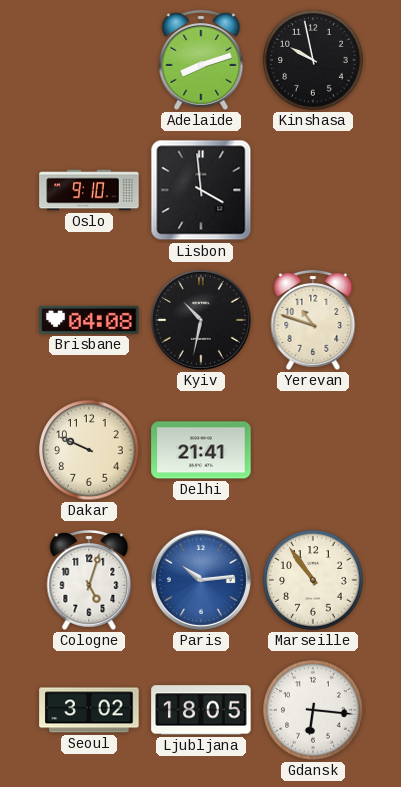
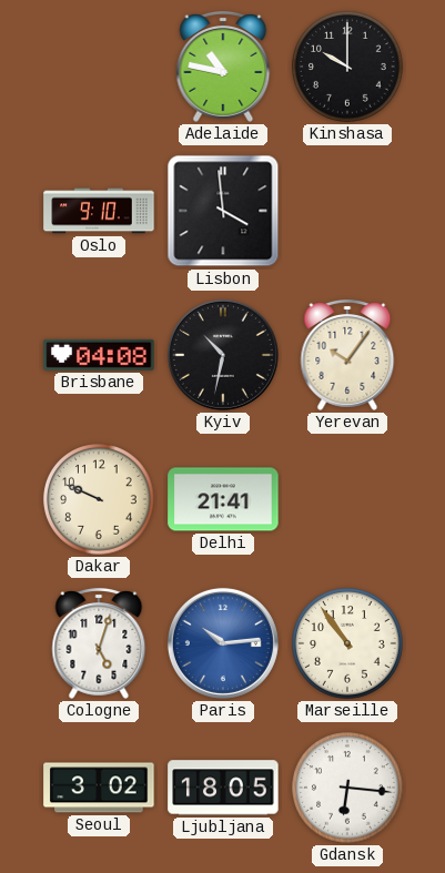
Adelaide: 8:12 -> 10:47 (223, 67)
Kinshasa: 9:58 -> 10:00 (347, 67)
Yerevan: 10:48 -> 10:06 (347, 355)
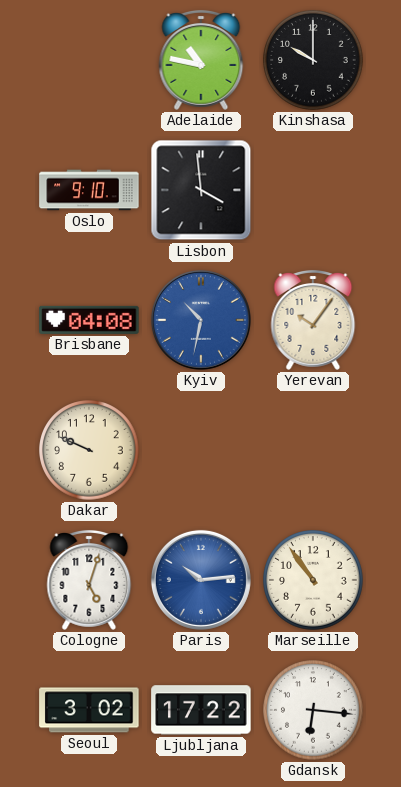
Kyiv dial: black -> blue (201, 320)
Delhi: 21:41 -> none (223, 499)
Ljubljana: 18:05 -> 17:22 (201, 710)
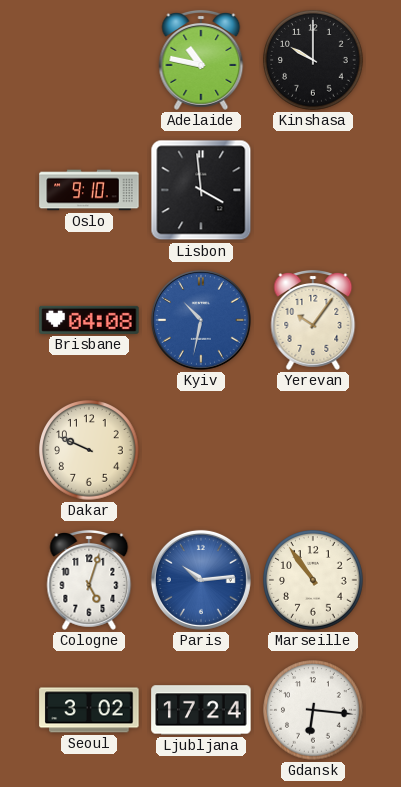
Ljubljana: 17:22 -> 17:24 (201, 710)
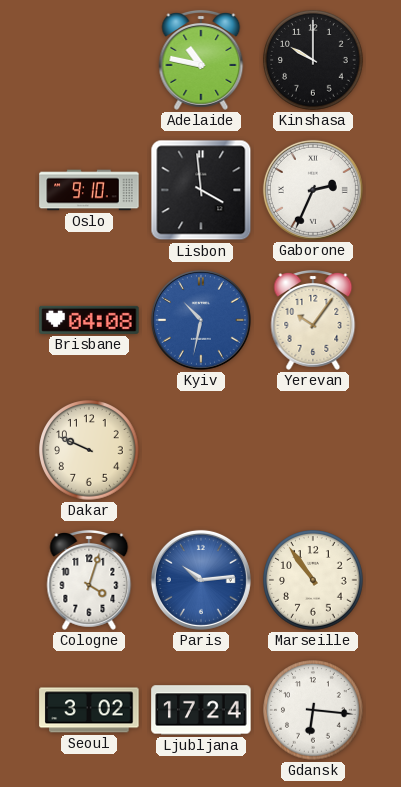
Gaborone: none -> 2:34 (313, 190)
Cologne: 5:03 -> 4:03 (89, 580)
